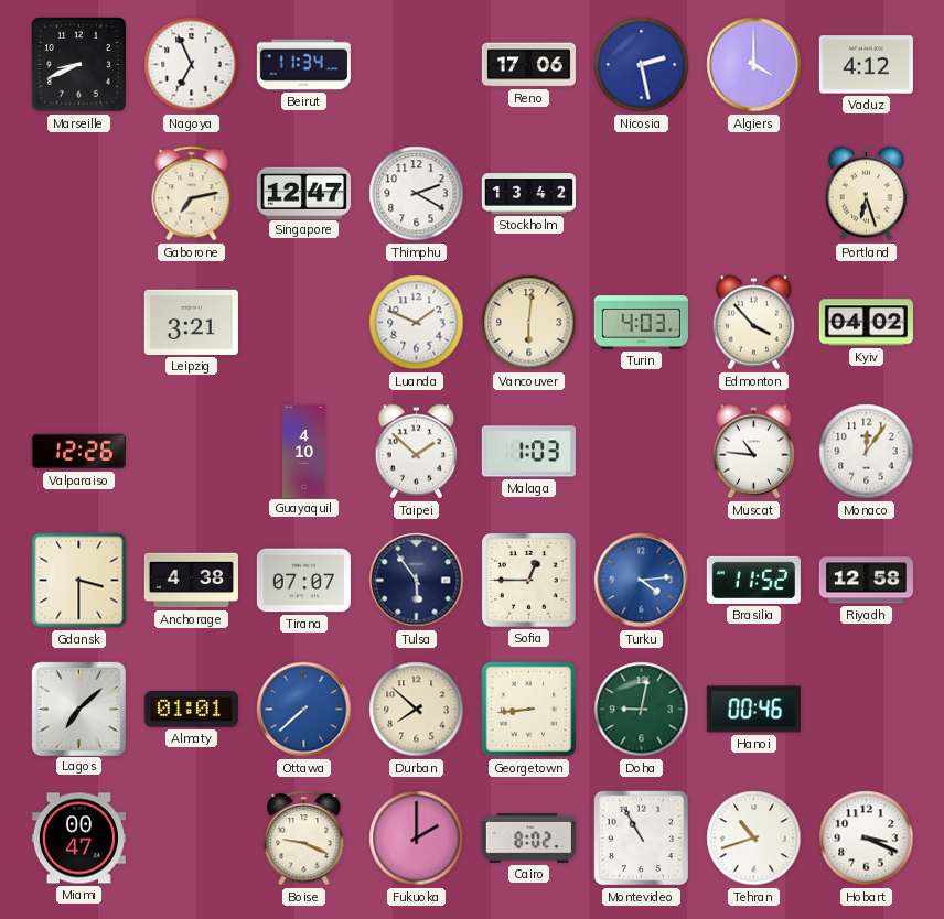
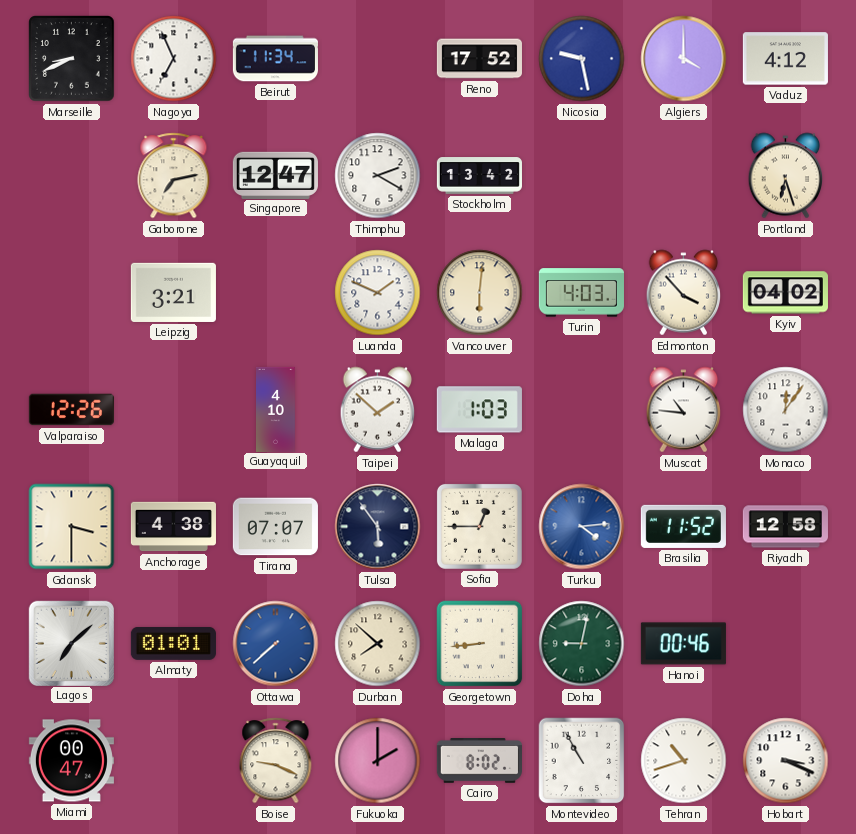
Reno: 17:06 -> 17:52 (479, 59)
Nicosia: 2:28 -> 9:28 (582, 59)
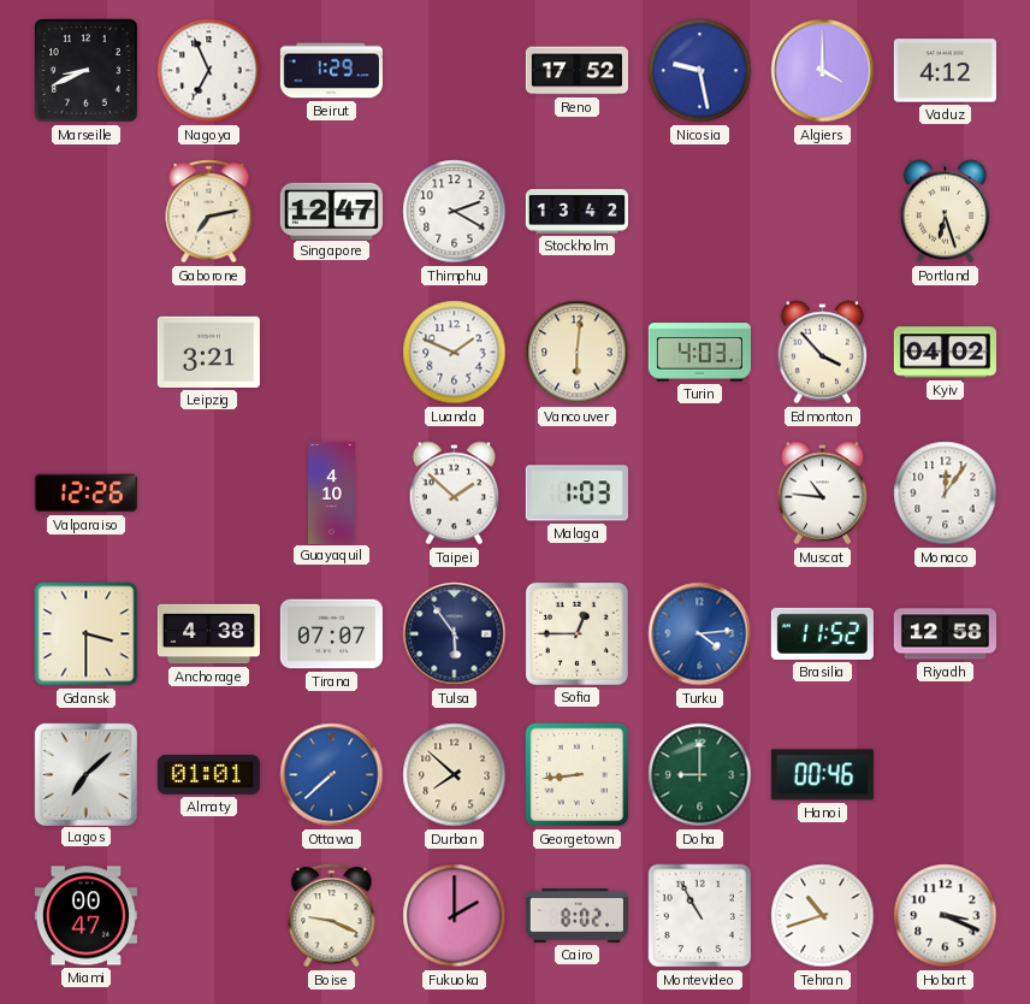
Beirut: 11:34 -> 1:29 (331, 71)
Doha: 9:02 -> 9:00 (700, 775)
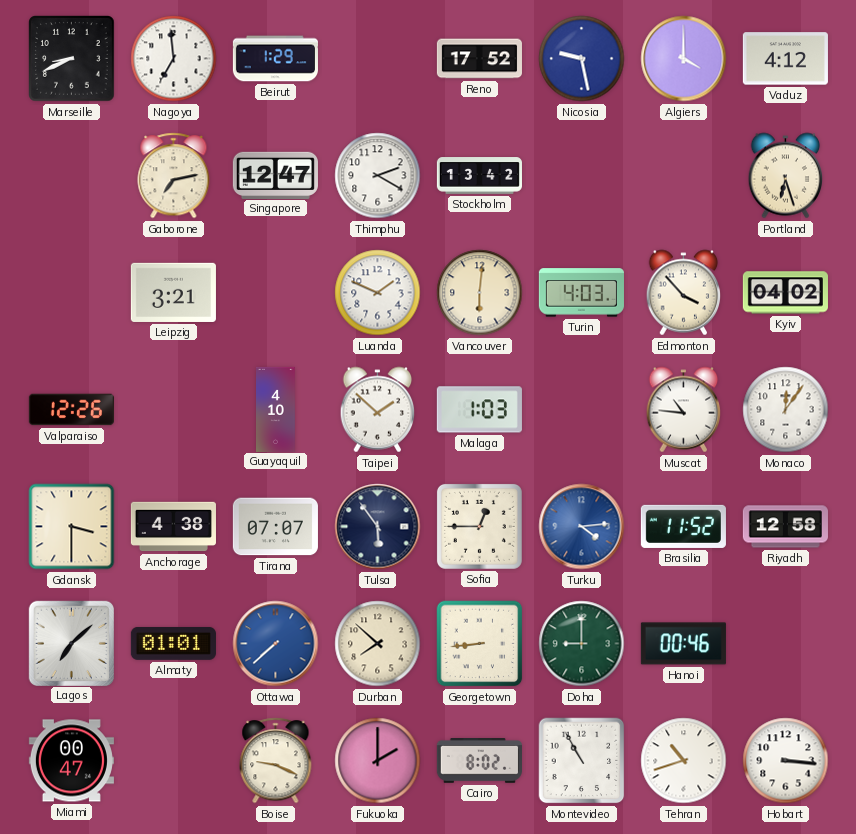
Nagoya: 6:56 -> 6:59 (174, 59)
Hobart: 3:19 -> 3:16 (786, 761)
